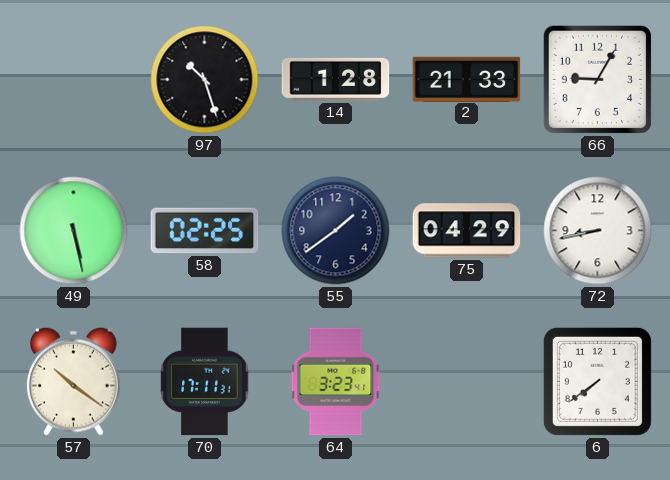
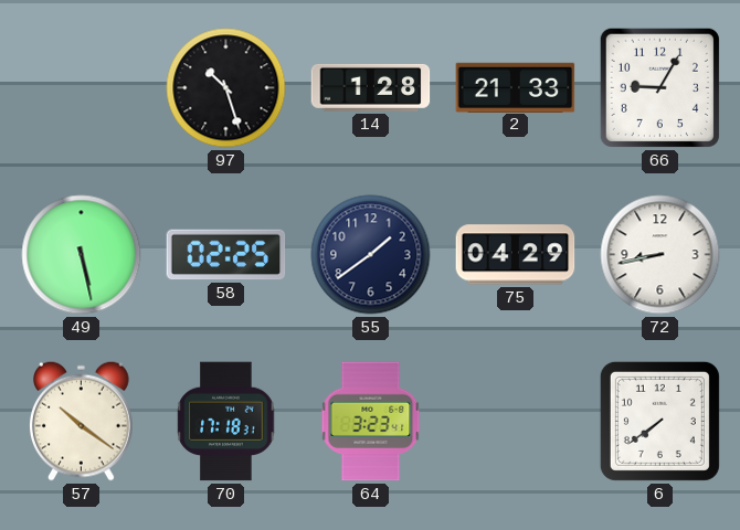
70: 17:11 -> 17:18 (226, 422)
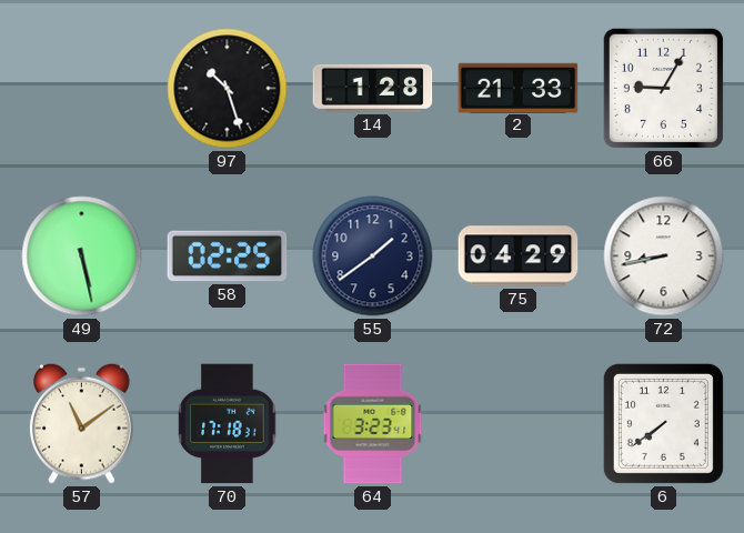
57: 10:21 -> 11:09 (82, 423)
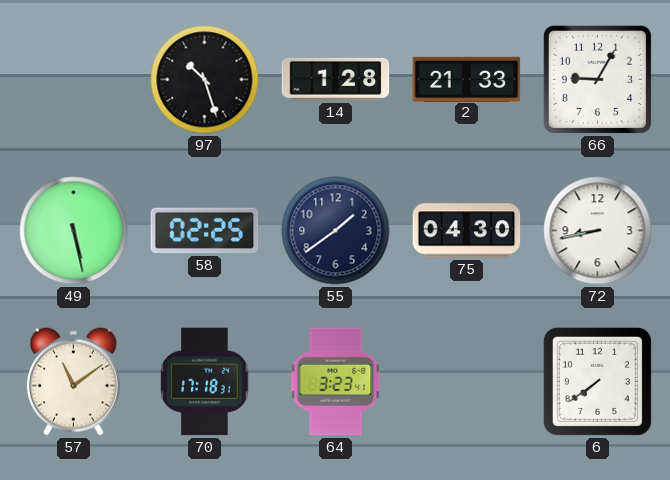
75: 04:29 -> 04:30 (467, 231)
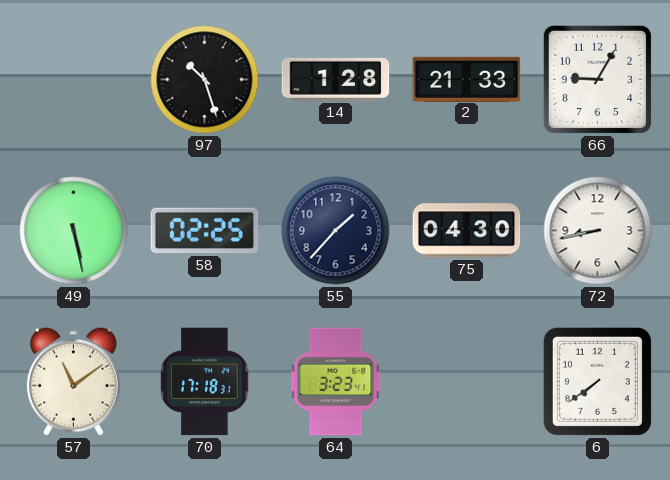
55: 1:39 -> 1:37 (336, 231)
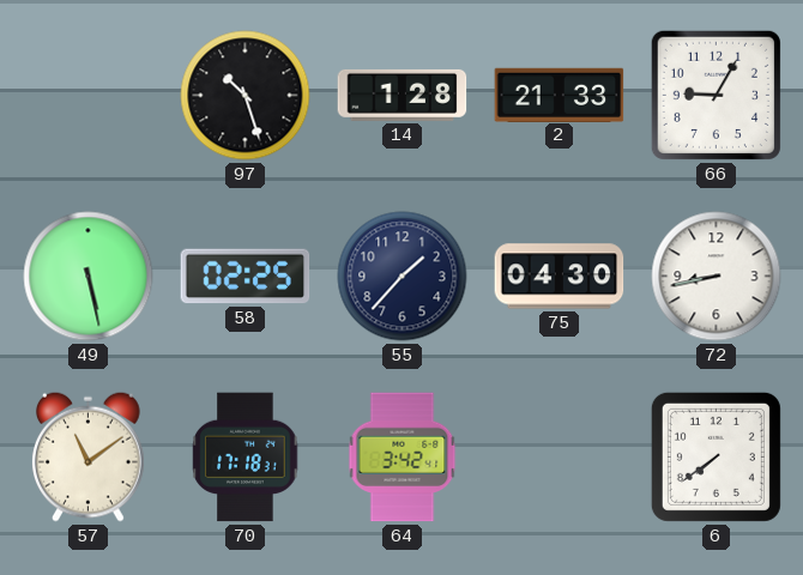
64: 3:23 -> 3:42 (403, 458)
